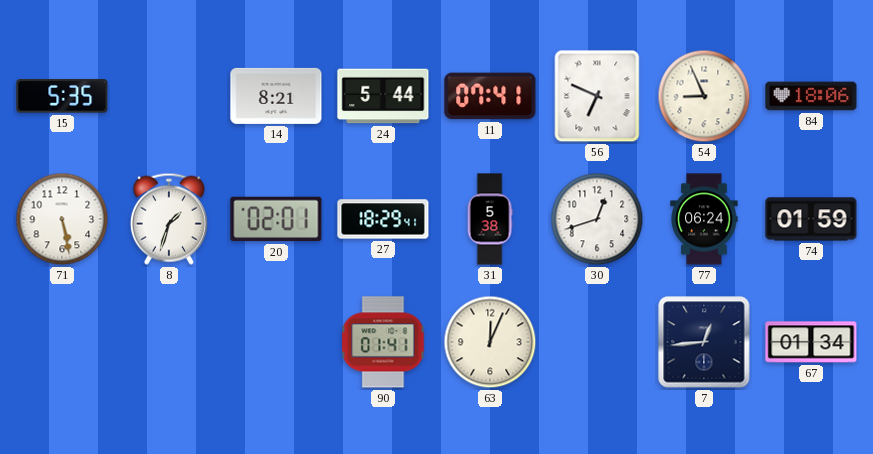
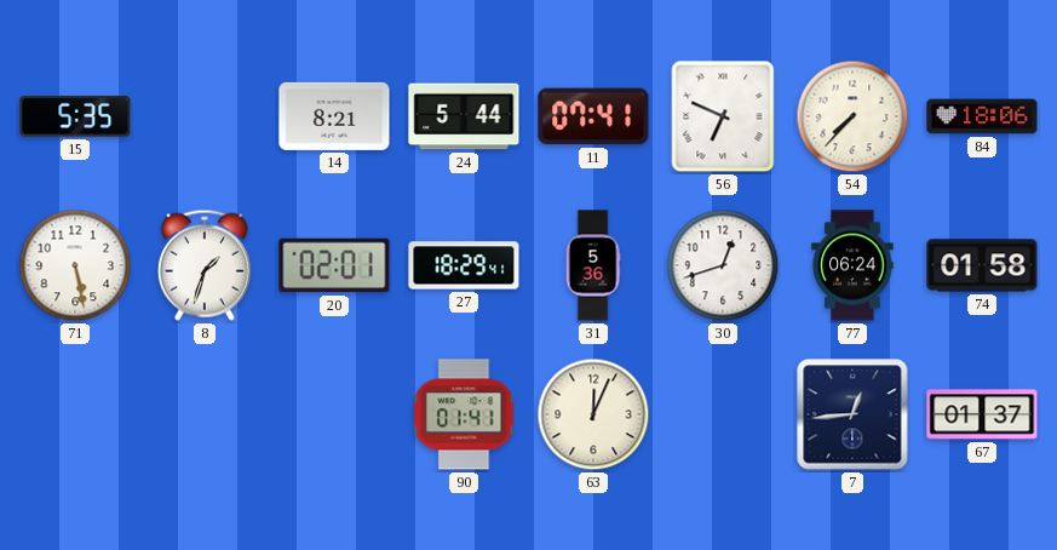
54: 8:56 -> 7:37 (852, 116)
31: 5:38 -> 5:36 (593, 265)
74: 01:59 -> 01:58 (982, 265)
67: 01:34 -> 01:37 (982, 414)
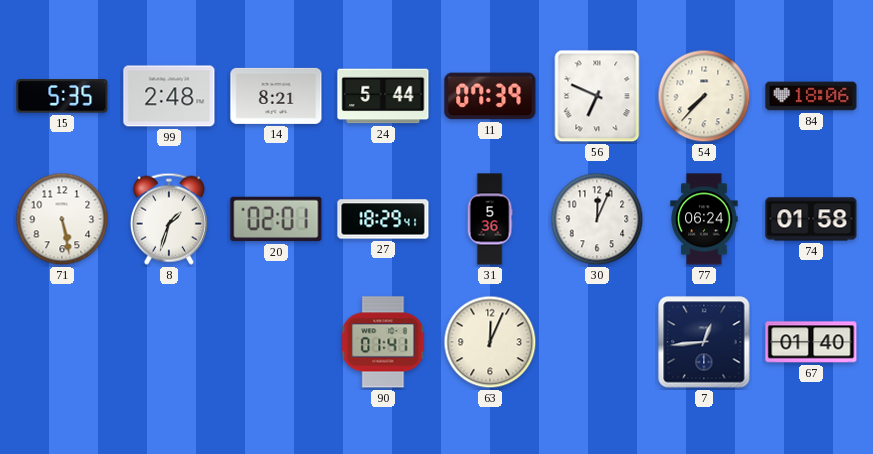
99: none -> 2:48 (169, 96)
11: 07:41 -> 07:39 (490, 96)
30: 12:42 -> 12:04 (597, 219)
67: 01:37 -> 01:40 (811, 342)
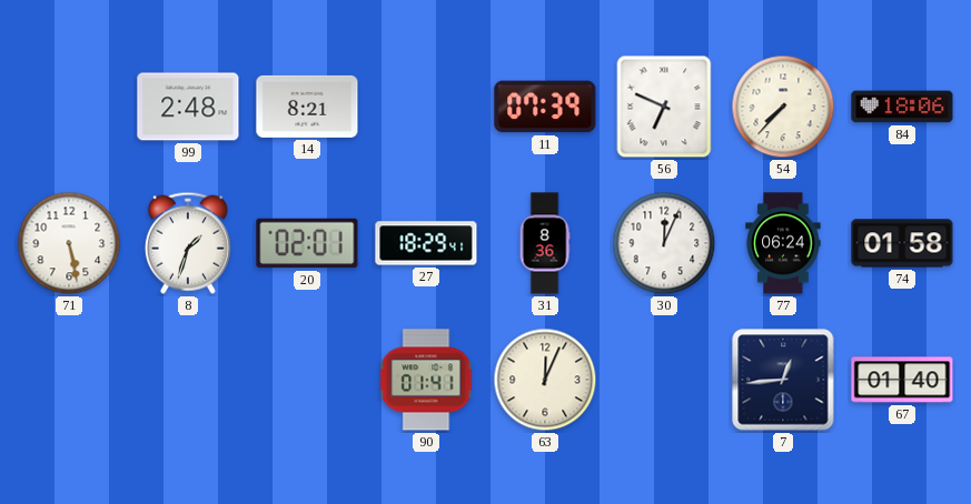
15: 5:35 -> none (62, 96)
24: 5:44 -> none (383, 96)
31: 5:36 -> 8:36 (545, 243)
